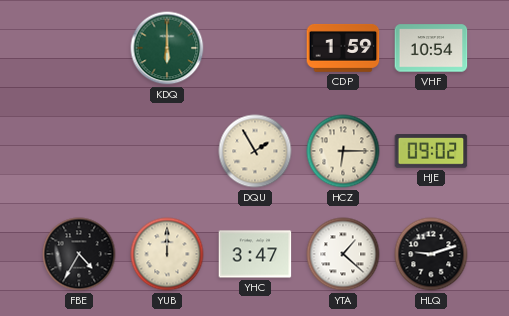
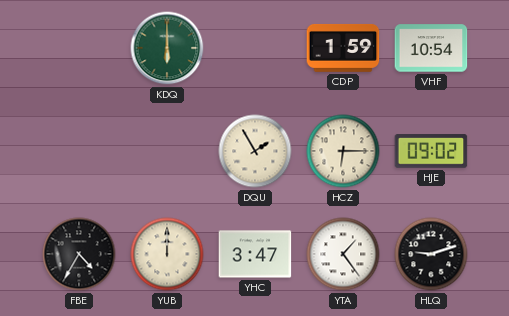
YTA: 1:22 -> 1:24 (343, 254)
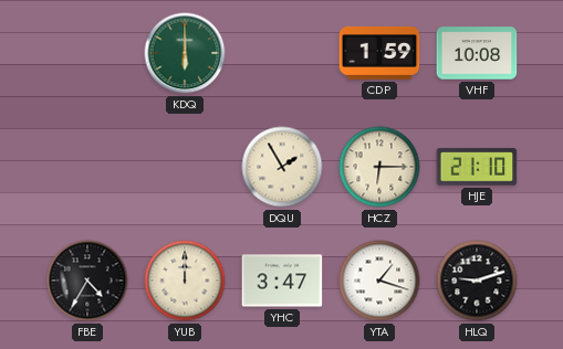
VHF: 10:54 -> 10:08 (477, 53)
HJE: 09:02 -> 21:10 (477, 167)
YTA: 1:24 -> 1:18 (379, 281)
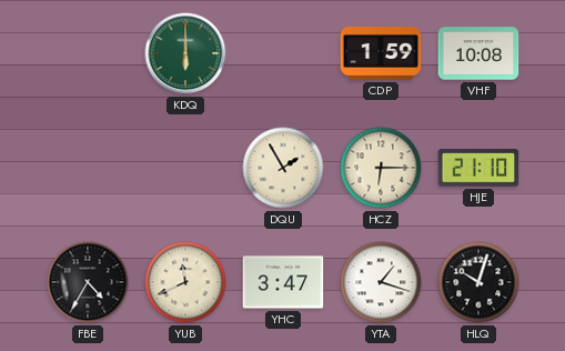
YUB: 12:00 -> 11:41 (185, 282)
HLQ: 9:12 -> 10:03 (478, 282)
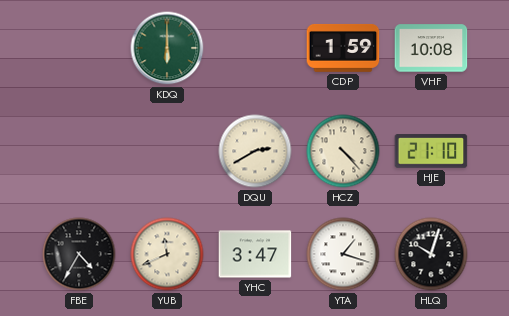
DQU: 1:55 -> 2:40 (255, 151)
HCZ: 6:15 -> 4:23 (343, 151)
